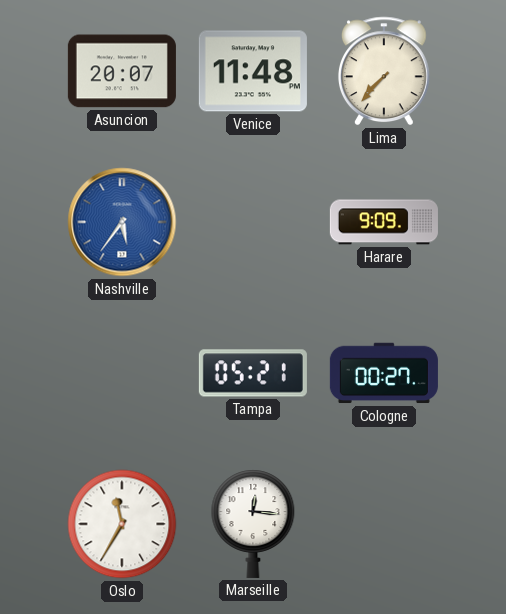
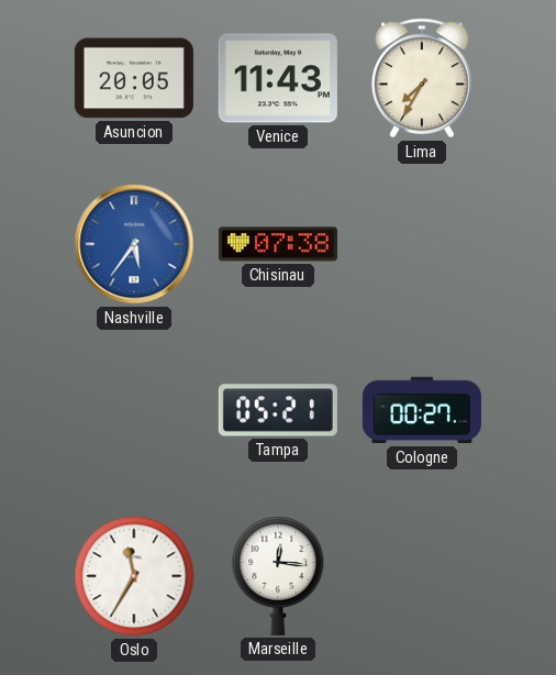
Asuncion: 20:07 -> 20:05 (134, 78)
Venice: 11:48 -> 11:43 (278, 78)
Lima: 7:37 -> 7:35 (422, 78)
Chisinau: none -> 07:38 (278, 244)
Harare: 9:09 -> none (384, 222)
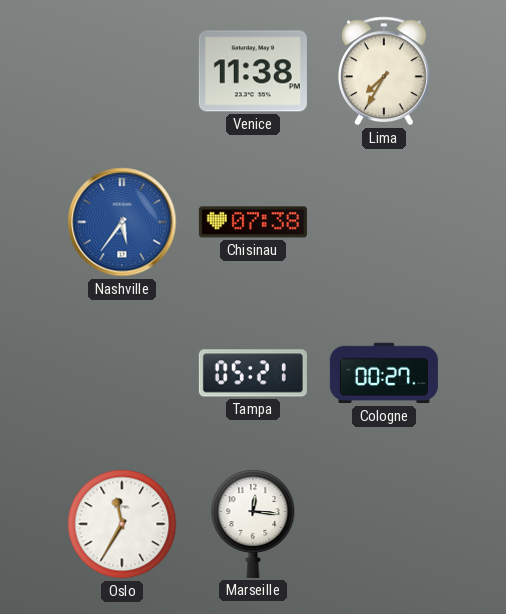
Asuncion: 20:05 -> none (134, 78)
Venice: 11:43 -> 11:38 (253, 71)
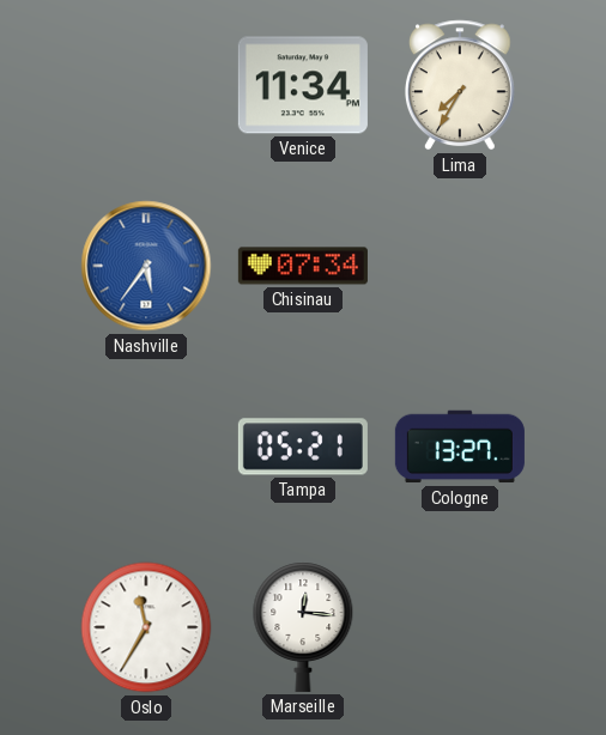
Venice: 11:38 -> 11:34 (303, 85)
Chisinau: 07:38 -> 07:34 (303, 266)
Cologne: 00:27 -> 13:27 (460, 447)
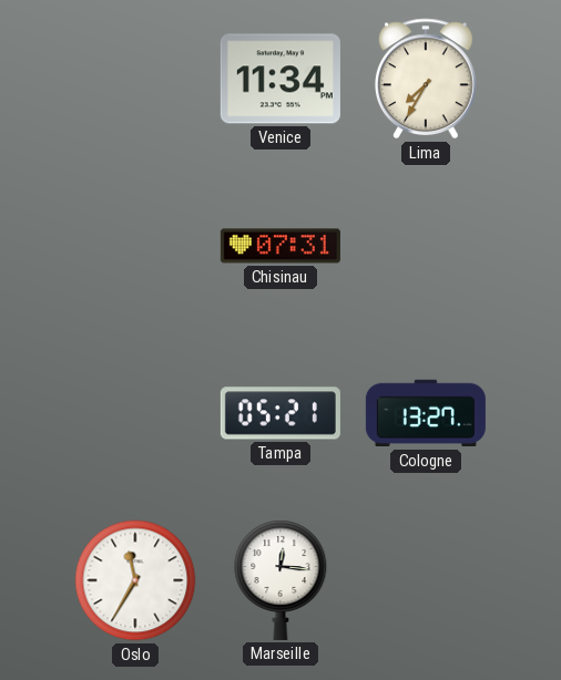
Nashville: 5:36 -> none (146, 266)
Chisinau: 07:34 -> 07:31 (280, 246)
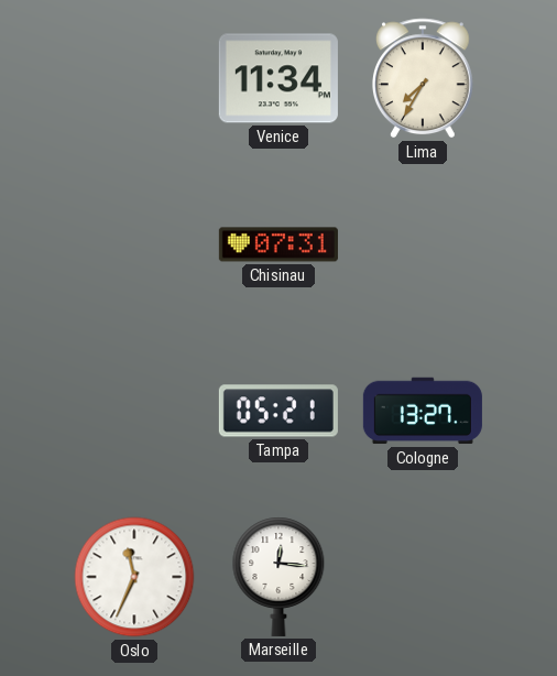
Oslo: 11:35 -> 11:34 (134, 577)
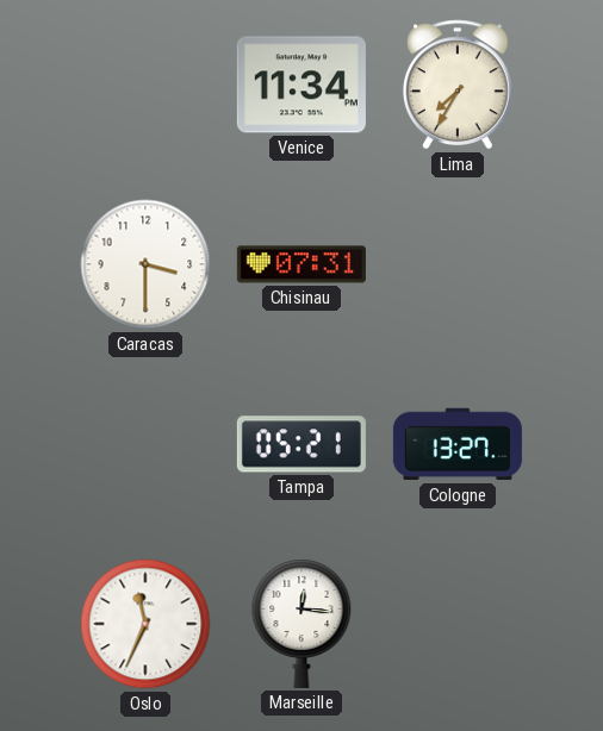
Caracas: none -> 3:30 (145, 264)
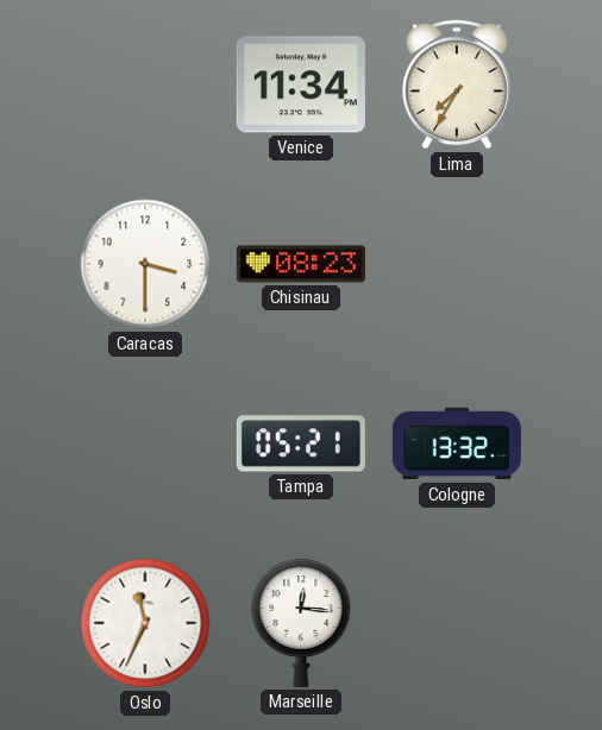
Chisinau: 07:31 -> 08:23 (301, 264)
Cologne: 13:27 -> 13:32 (457, 443)
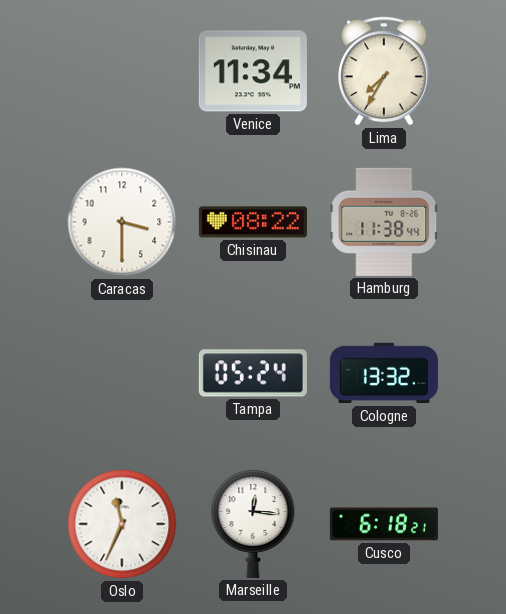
Chisinau: 08:23 -> 08:22 (253, 222)
Hamburg: none -> 11:38 (384, 222)
Tampa: 05:21 -> 05:24 (253, 373)
Cusco: none -> 6:18 (384, 524)
